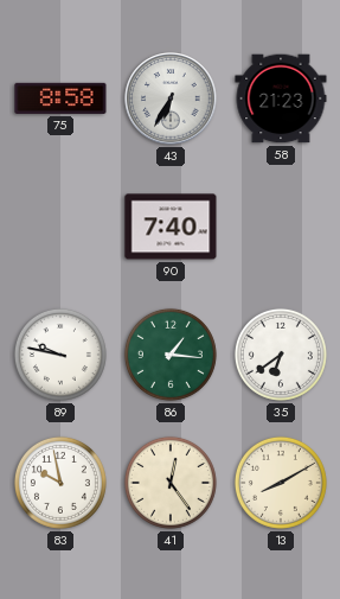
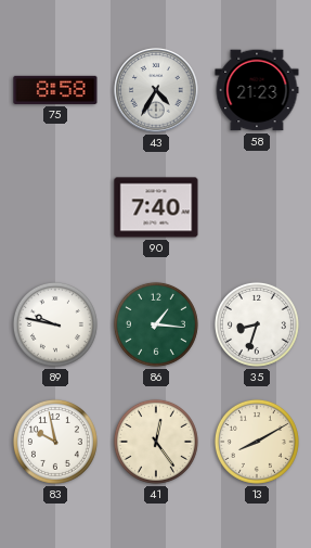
43: 6:35 -> 4:35 (156, 90)
35: 6:39 -> 8:33 (257, 324)
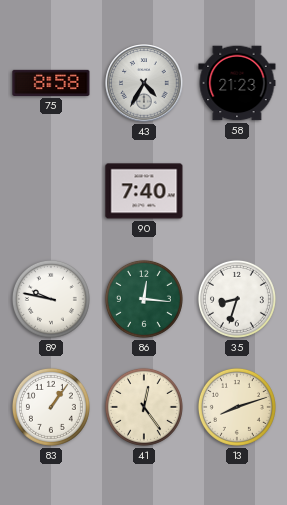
86: 1:16 -> 12:16 (144, 299)
83: 9:58 -> 1:06 (51, 407)
13: 8:10 -> 8:12 (237, 407)
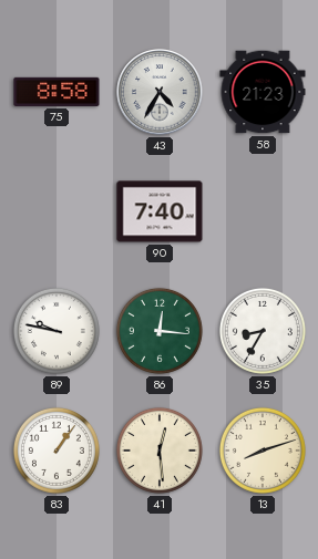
35: 8:33 -> 8:35 (263, 331)
41: 12:24 -> 12:29 (160, 451)
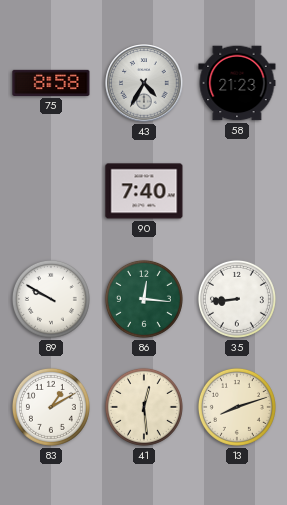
89: 9:47 -> 9:50 (51, 299)
35: 8:35 -> 8:44 (237, 299)
83: 1:06 -> 1:10 (51, 407)
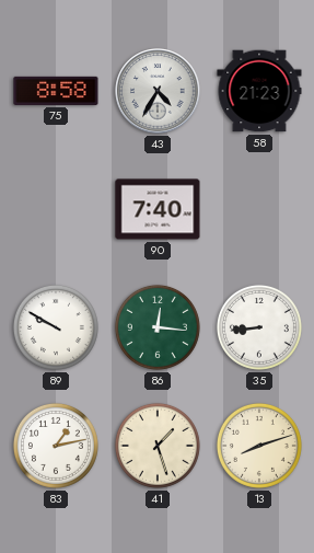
83: 1:10 -> 1:13 (56, 446)
41: 12:29 -> 1:27 (158, 446)
